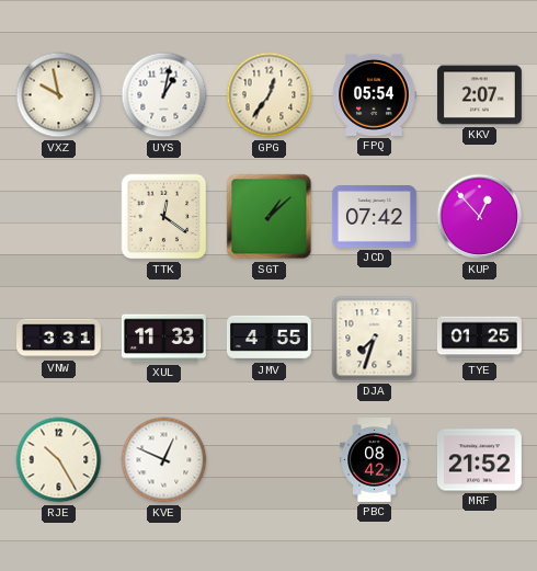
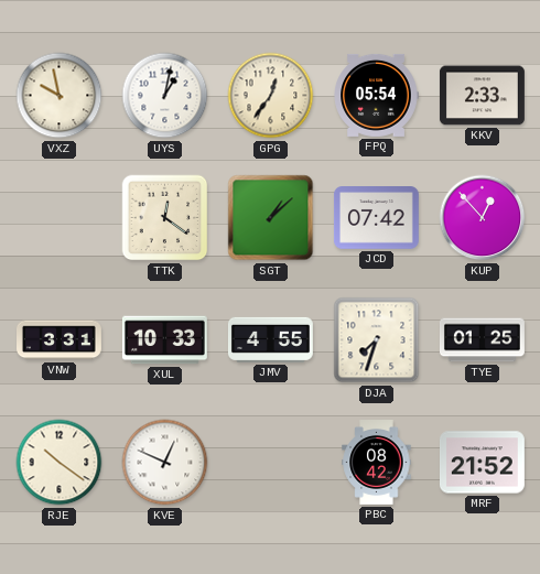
KKV: 2:07 -> 2:33 (482, 96)
XUL: 11:33 -> 10:33 (164, 340)
RJE: 10:25 -> 10:21 (60, 463)
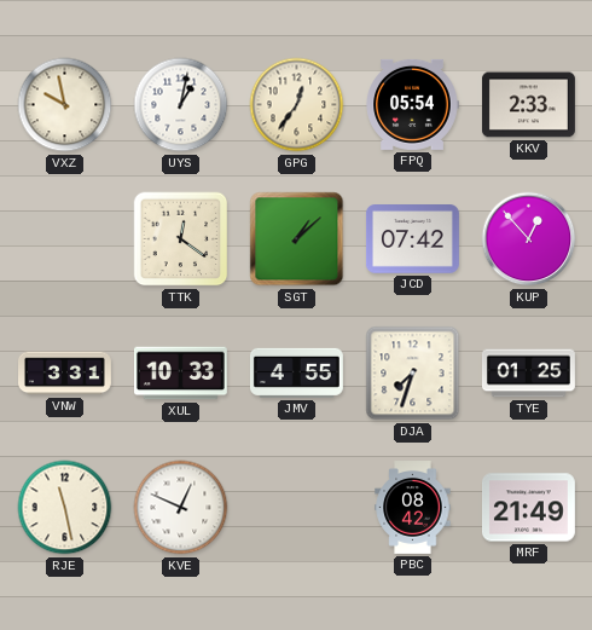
RJE: 10:21 -> 11:28 (65, 508)
MRF: 21:52 -> 21:49 (528, 508)
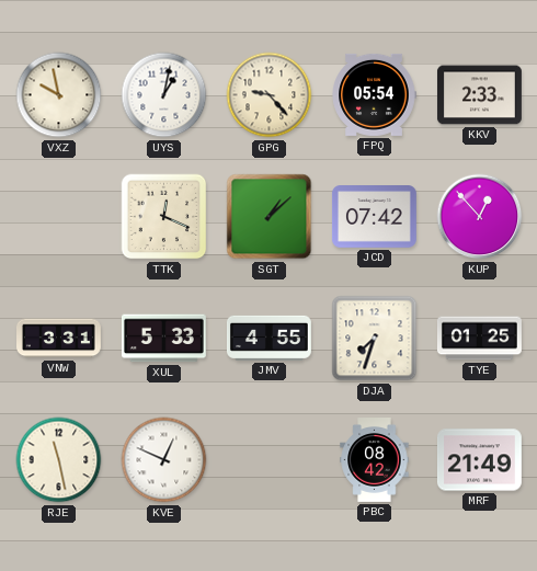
GPG: 12:36 -> 9:23 (270, 95)
TTK: 12:21 -> 12:19 (164, 217)
XUL: 10:33 -> 5:33 (163, 339)
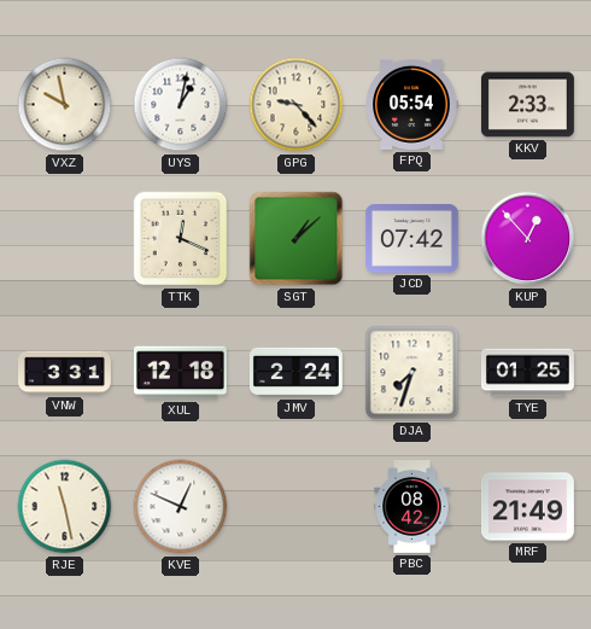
XUL: 5:33 -> 12:18 (180, 373)
JMV: 4:55 -> 2:24 (295, 372)
